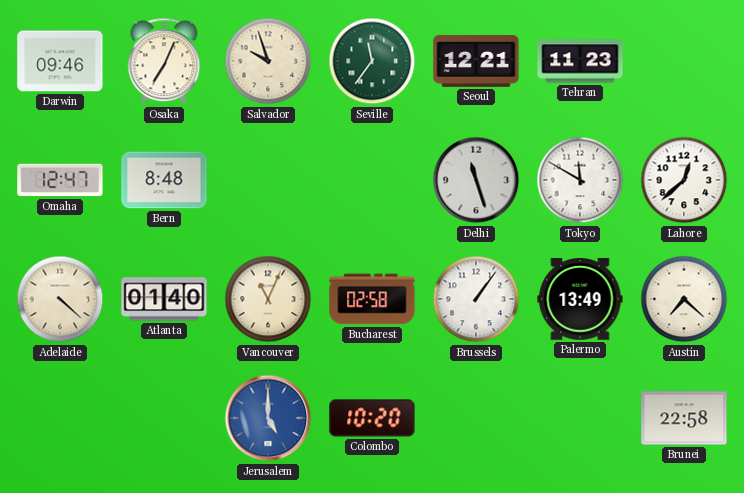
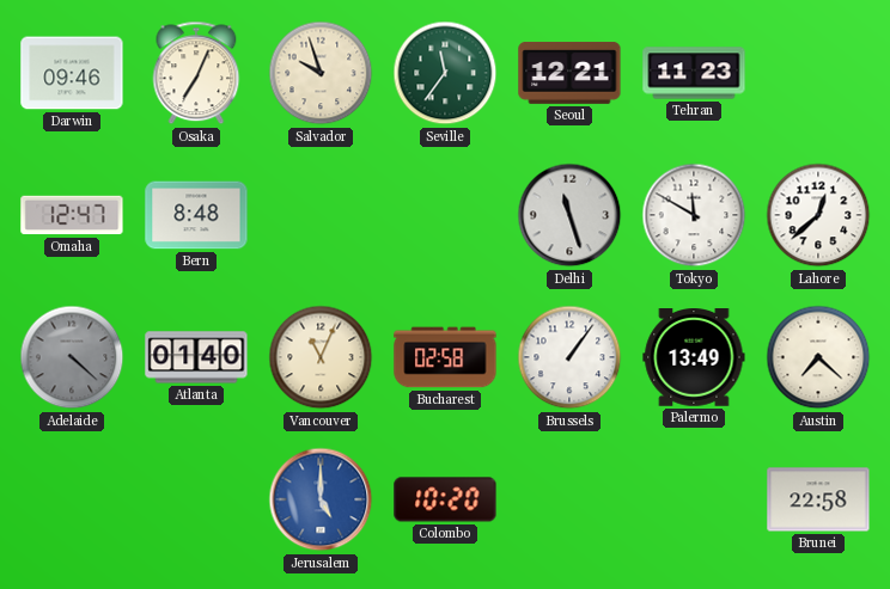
Adelaide dial: cream -> grey (72, 357)
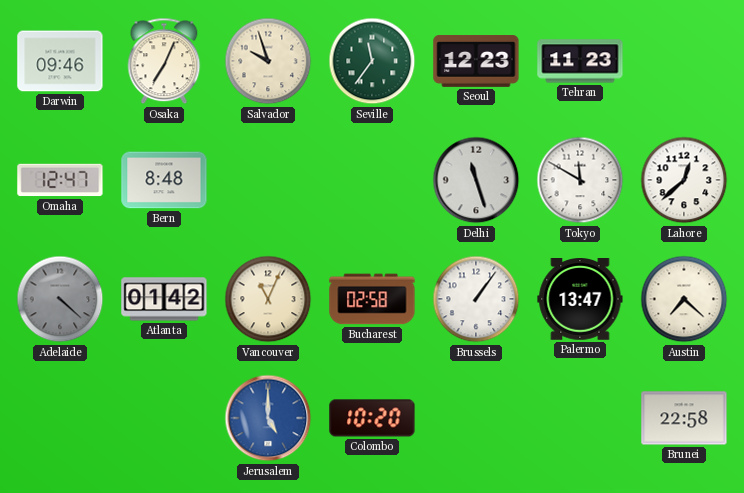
Seoul: 12:21 -> 12:23 (476, 62)
Atlanta: 01:40 -> 01:42 (164, 299)
Palermo: 13:49 -> 13:47 (580, 299)
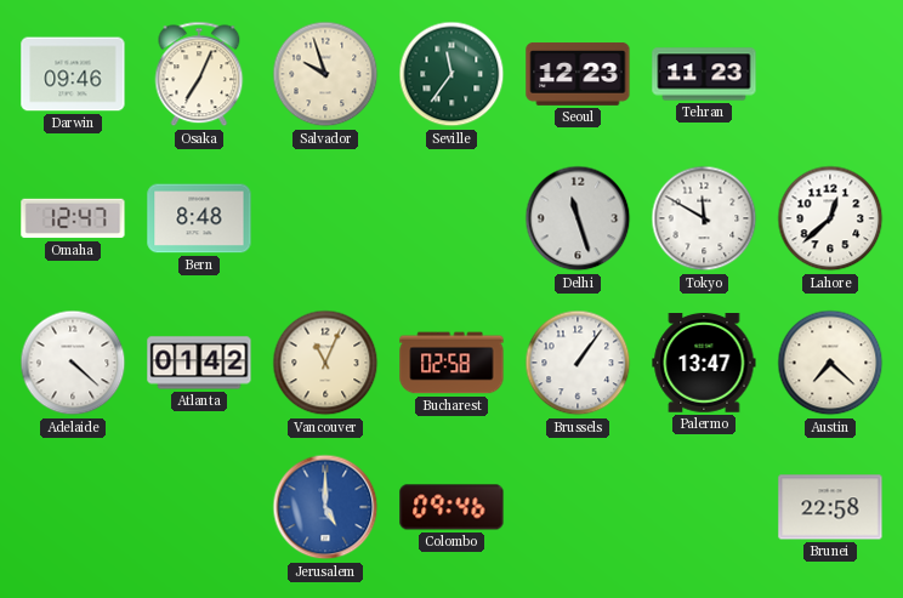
Adelaide dial: grey -> white (73, 363)
Colombo: 10:20 -> 09:46 (451, 507)
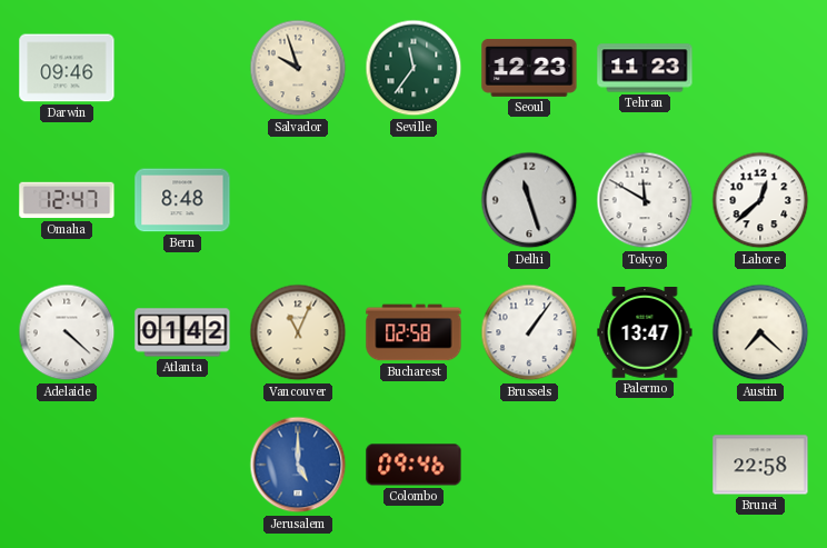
Osaka: 7:04 -> none (199, 74)
